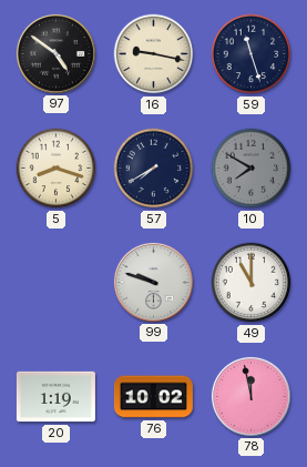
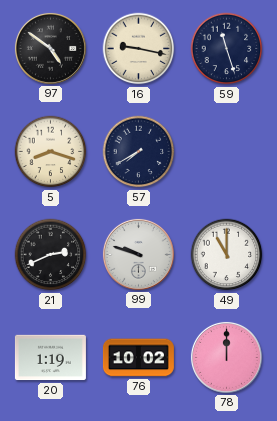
10: 7:50 -> none (252, 169)
21: none -> 2:41 (51, 255)
78: 11:58 -> 12:00 (226, 357)
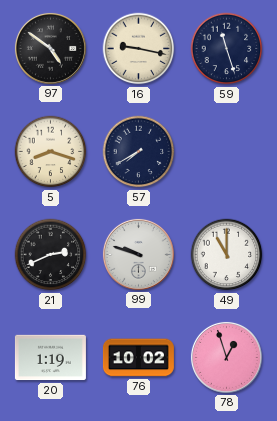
78: 12:00 -> 12:57 (226, 357)
